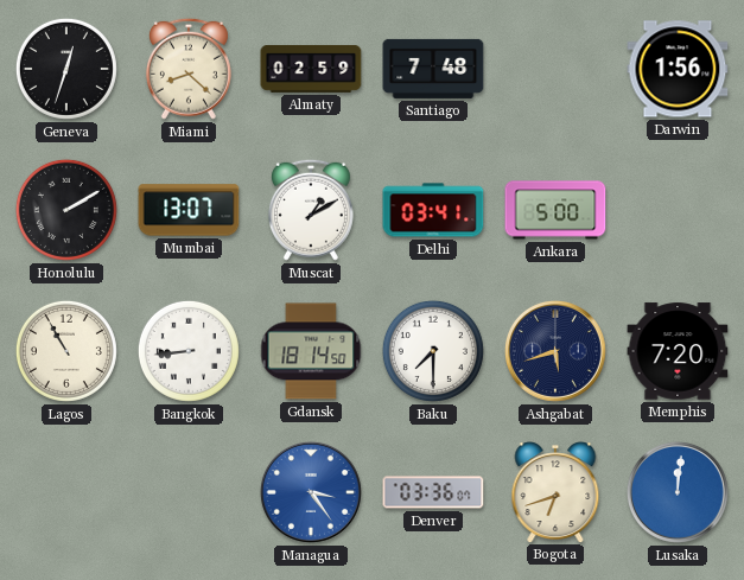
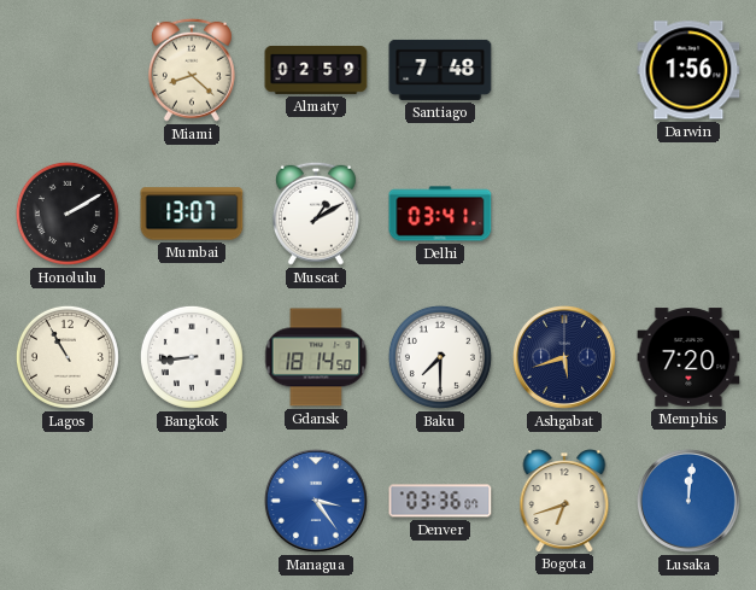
Geneva: 12:33 -> none (66, 69)
Ankara: 5:00 -> none (555, 210)
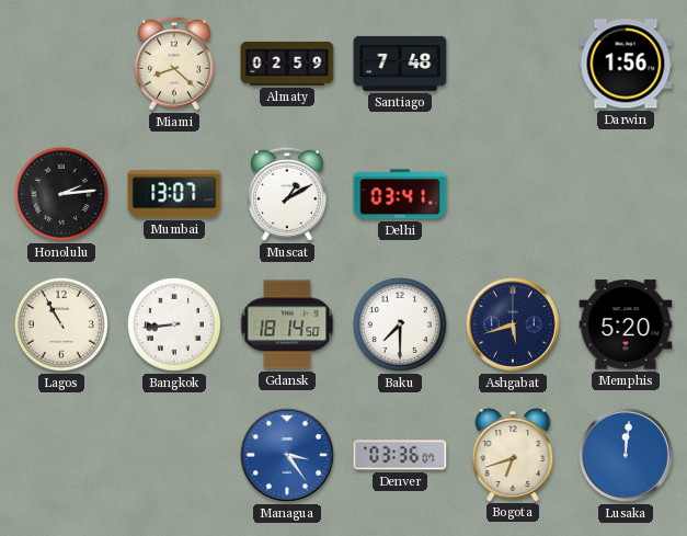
Honolulu: 2:10 -> 2:14 (61, 194)
Memphis: 7:20 -> 5:20 (626, 324)
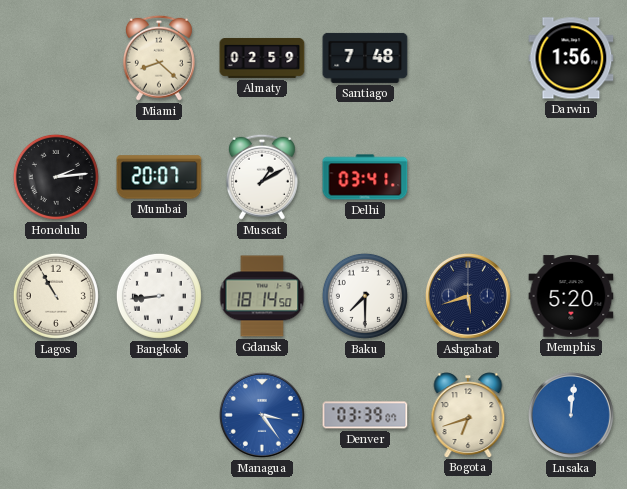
Mumbai: 13:07 -> 20:07 (159, 177)
Denver: 03:36 -> 03:39 (365, 415)
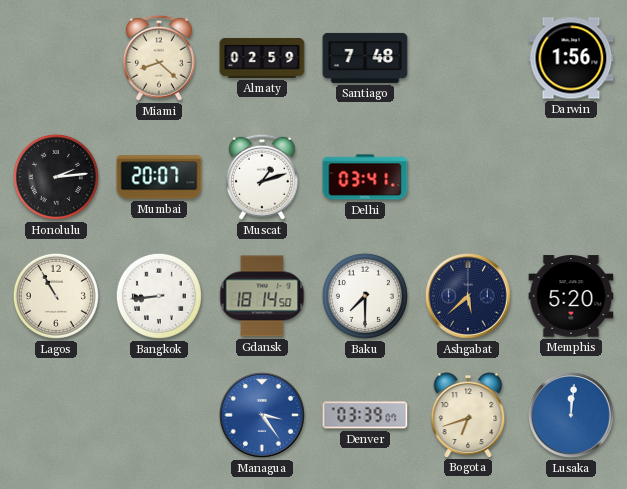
Muscat: 1:10 -> 1:12 (262, 177)
Ashgabat: 5:42 -> 5:38 (468, 296)
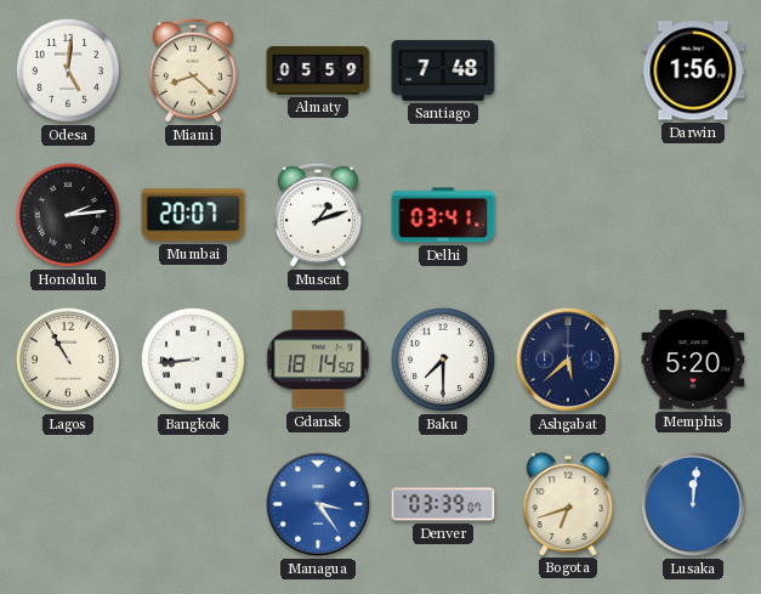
Odesa: none -> 5:01 (68, 70)
Almaty: 02:59 -> 05:59 (318, 70)
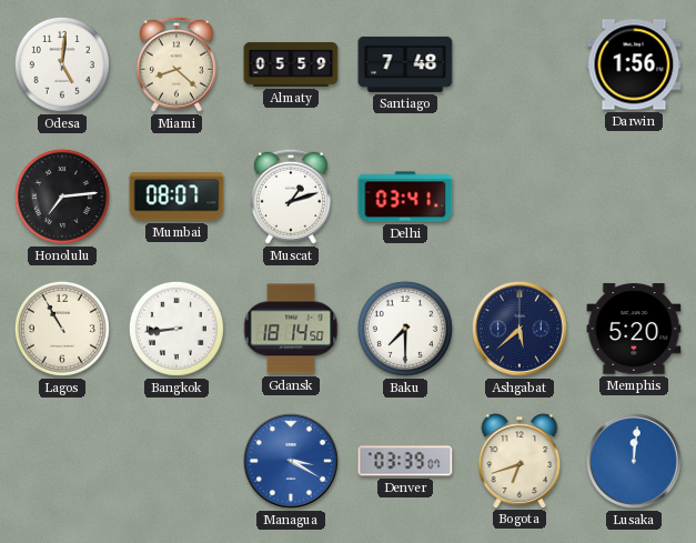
Honolulu: 2:14 -> 7:14 (62, 197)
Mumbai: 20:07 -> 08:07 (176, 197)
Managua: 3:24 -> 3:20 (291, 461)
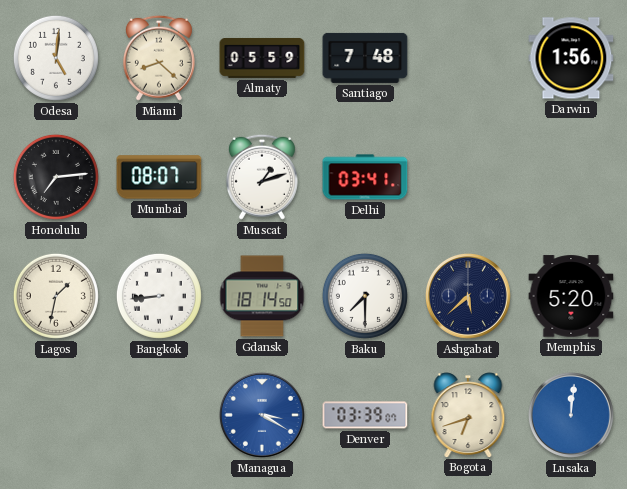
Lagos: 10:55 -> 1:32 (56, 296)
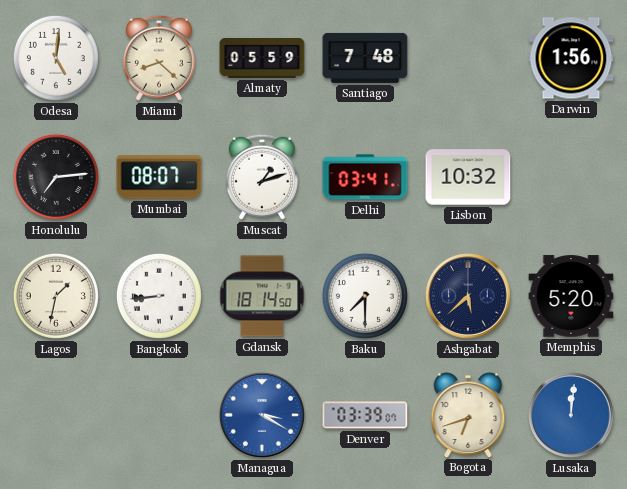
Lisbon: none -> 10:32 (468, 177)
